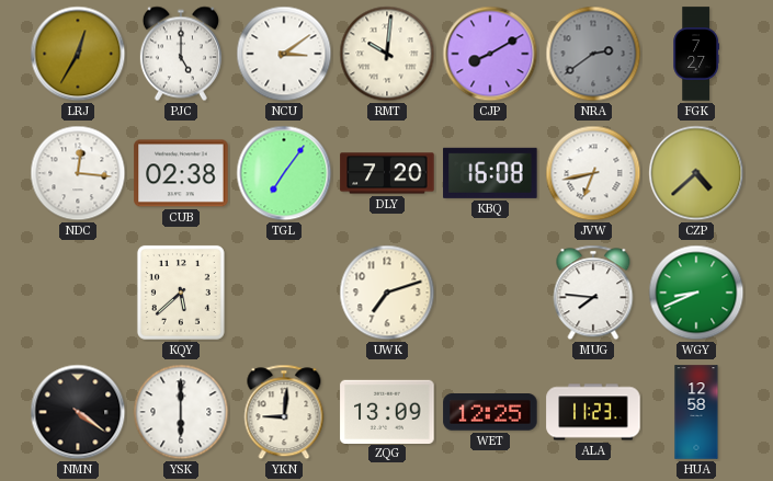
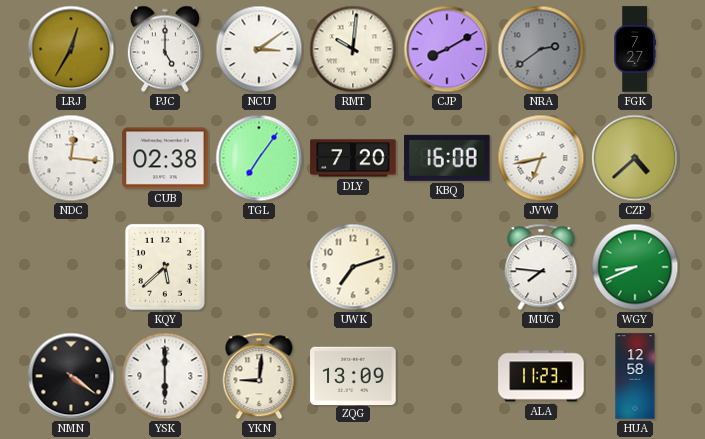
WET: 12:25 -> none (490, 413)
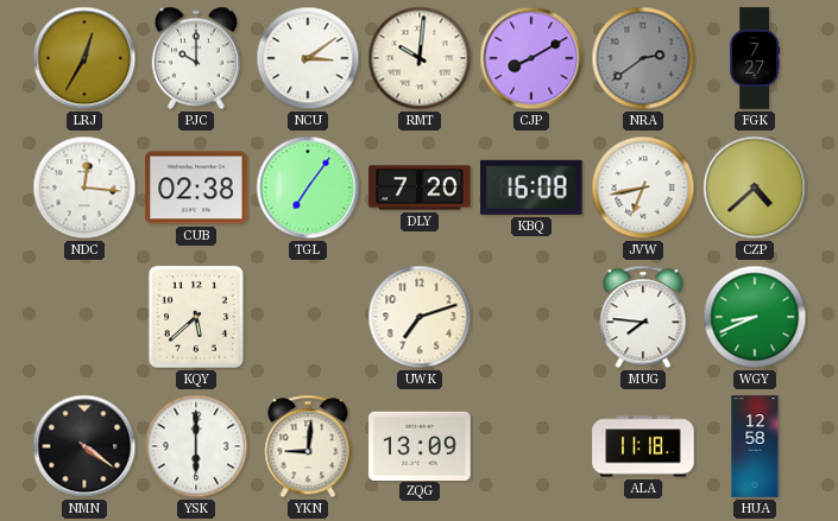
PJC: 5:00 -> 10:00 (196, 58)
ALA: 11:23 -> 11:18 (643, 446)
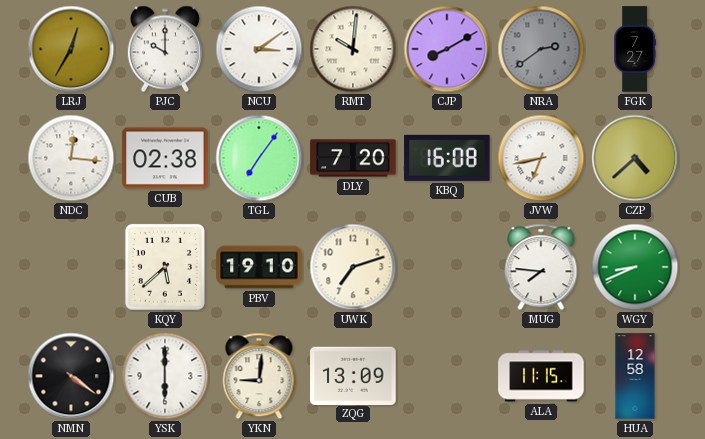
PBV: none -> 19:10 (259, 267)
ALA: 11:18 -> 11:15 (541, 376)
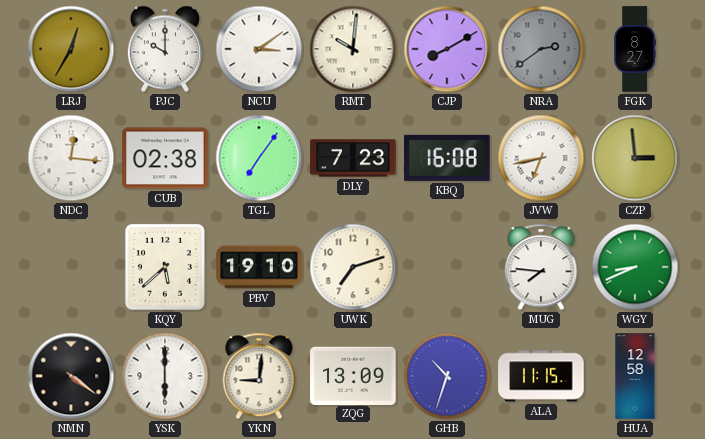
FGK: 7:27 -> 8:27 (635, 49)
DLY: 7:20 -> 7:23 (353, 158)
CZP: 4:38 -> 2:59 (635, 158)
GHB: none -> 10:33 (447, 376)
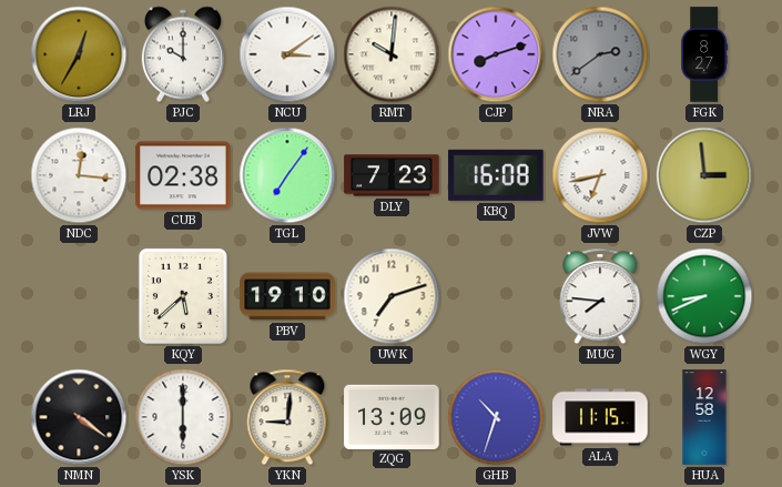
CJP: 8:10 -> 8:12 (496, 54)
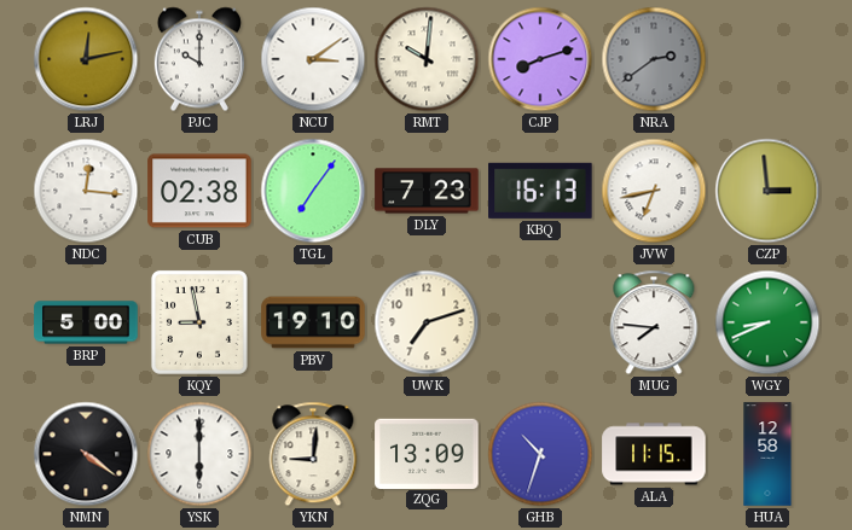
LRJ: 12:35 -> 12:13 (86, 59)
FGK: 8:27 -> none (704, 54)
KBQ: 16:08 -> 16:13 (540, 191)
BRP: none -> 5:00 (86, 322)
KQY: 5:38 -> 8:58 (199, 322)
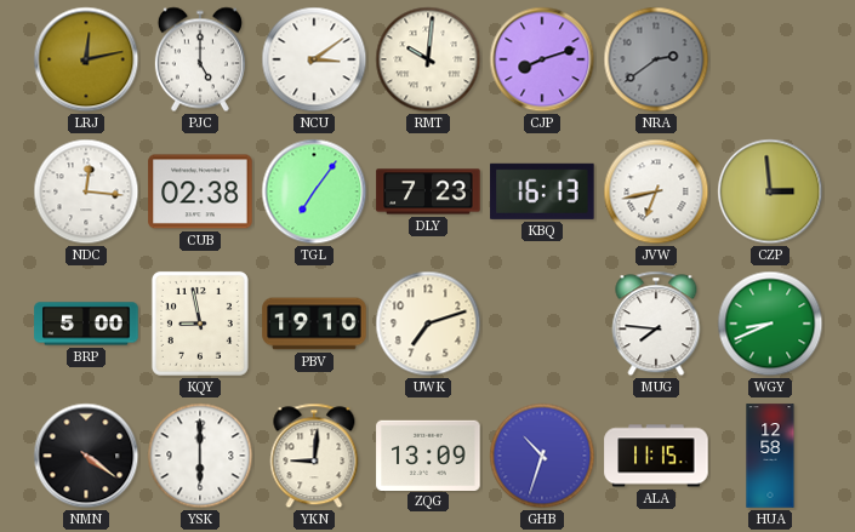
PJC: 10:00 -> 5:00 (200, 59)
